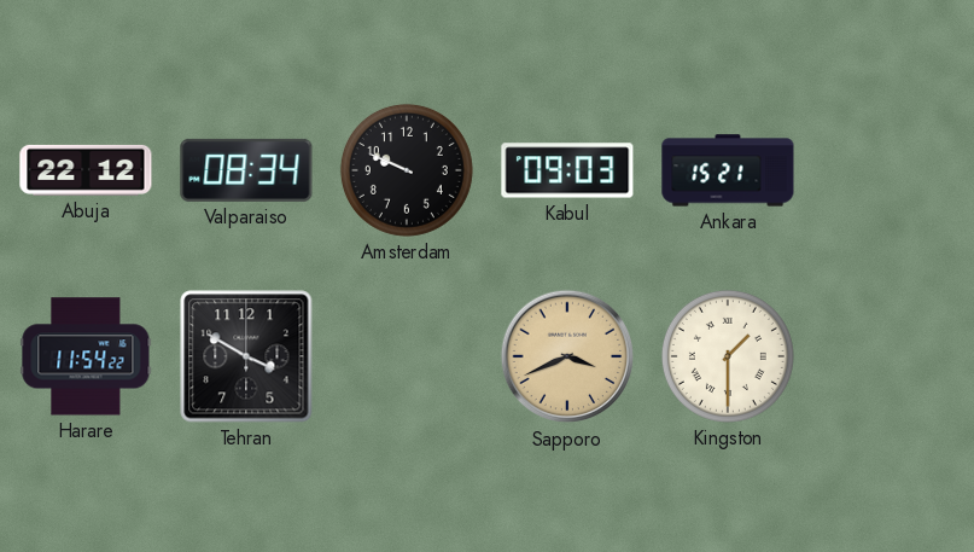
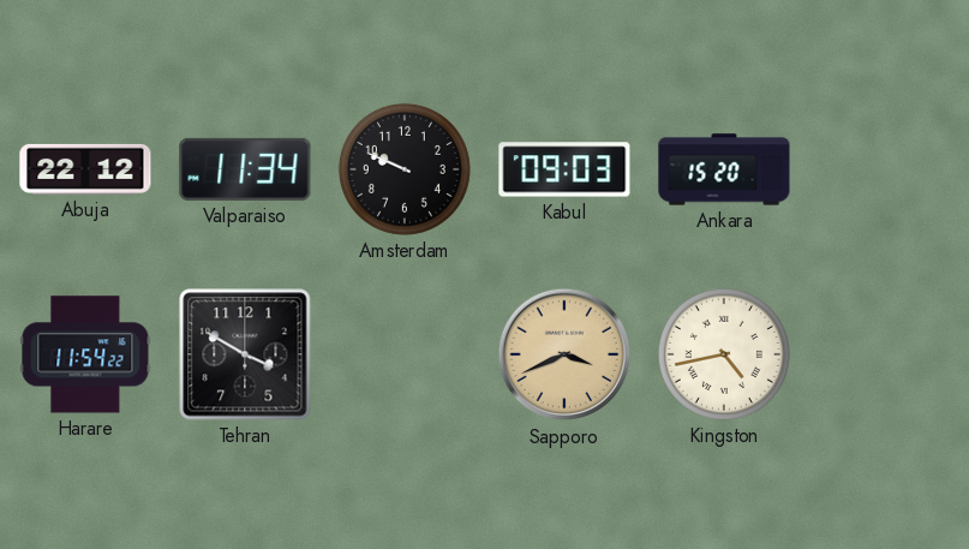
Valparaiso: 08:34 -> 11:34 (245, 169)
Ankara: 15:21 -> 15:20 (724, 169)
Kingston: 1:30 -> 4:43 (724, 354)
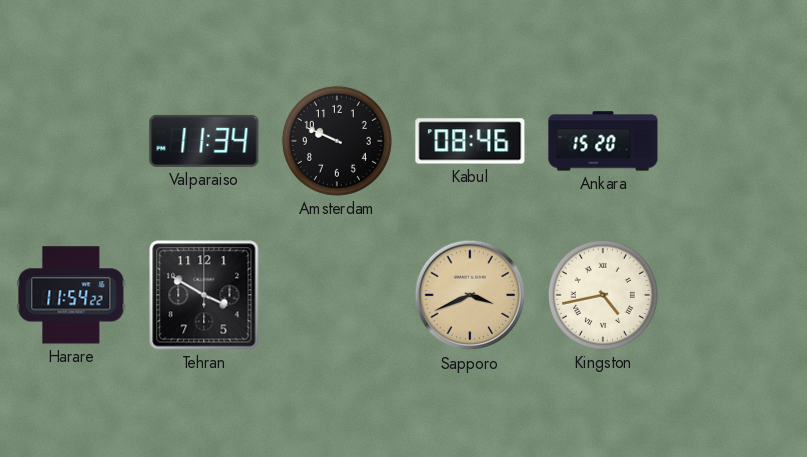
Abuja: 22:12 -> none (85, 169)
Kabul: 09:03 -> 08:46 (470, 141)
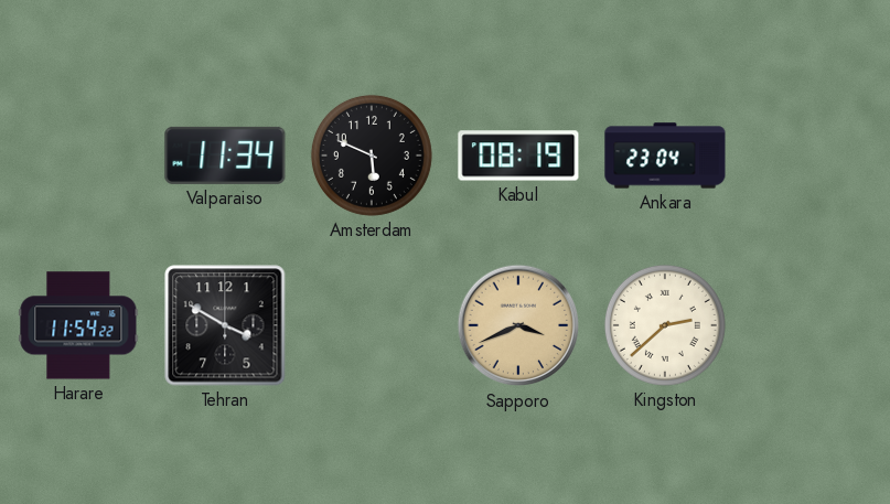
Amsterdam: 9:49 -> 5:49 (372, 156)
Kabul: 08:46 -> 08:19 (518, 156)
Ankara: 15:20 -> 23:04 (665, 156)
Kingston: 4:43 -> 2:38 (665, 325)
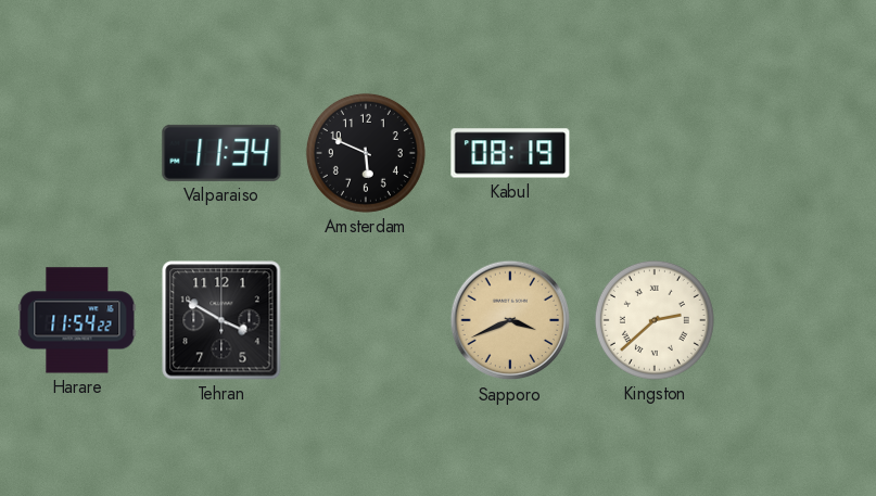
Ankara: 23:04 -> none (665, 156)
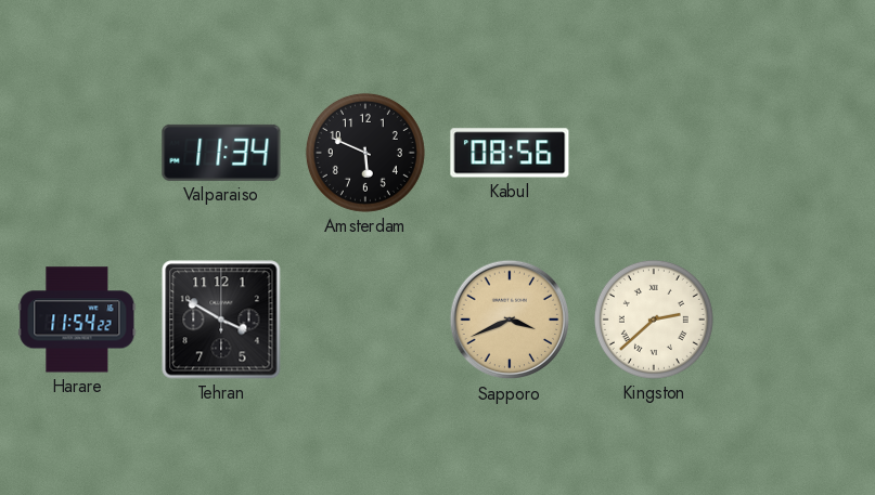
Kabul: 08:19 -> 08:56 (510, 153)
